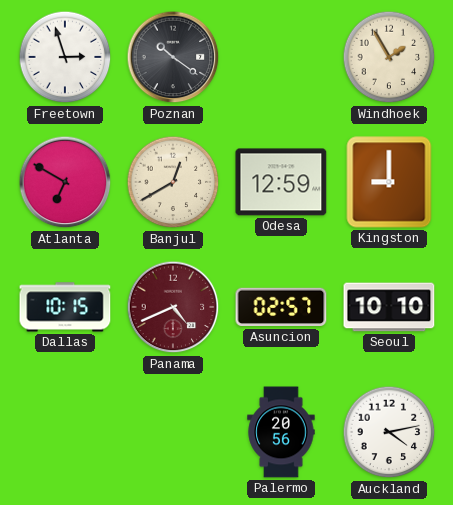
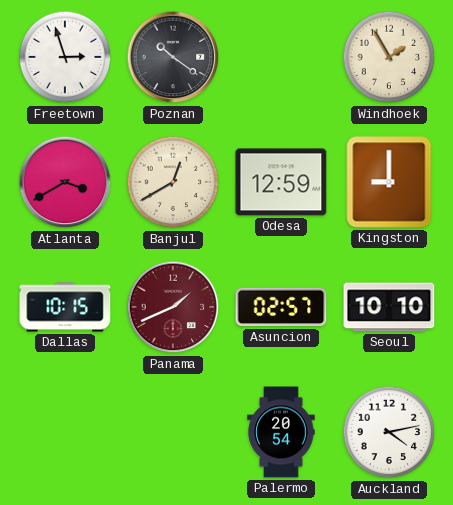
Atlanta: 6:50 -> 3:40 (65, 182)
Panama: 4:41 -> 1:41 (173, 307)
Palermo: 20:56 -> 20:54 (281, 432)
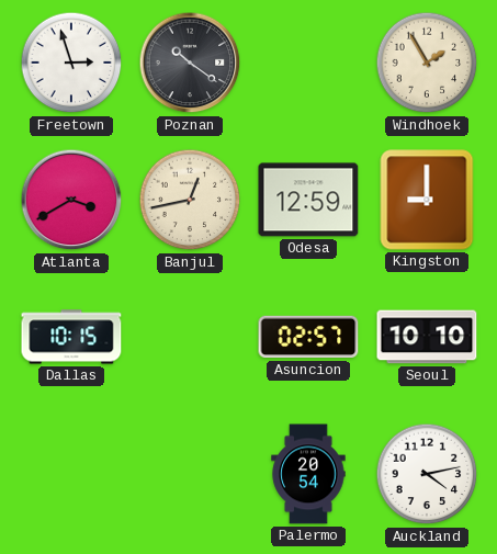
Banjul: 12:40 -> 12:43 (190, 200)
Panama: 1:41 -> none (173, 307)
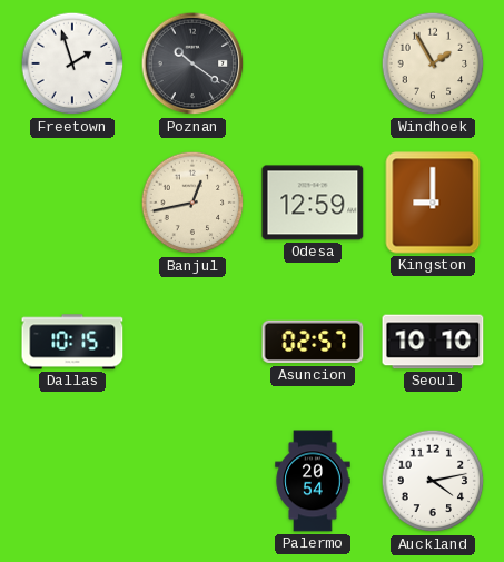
Freetown: 2:57 -> 1:57 (72, 63)
Atlanta: 3:40 -> none (71, 200)
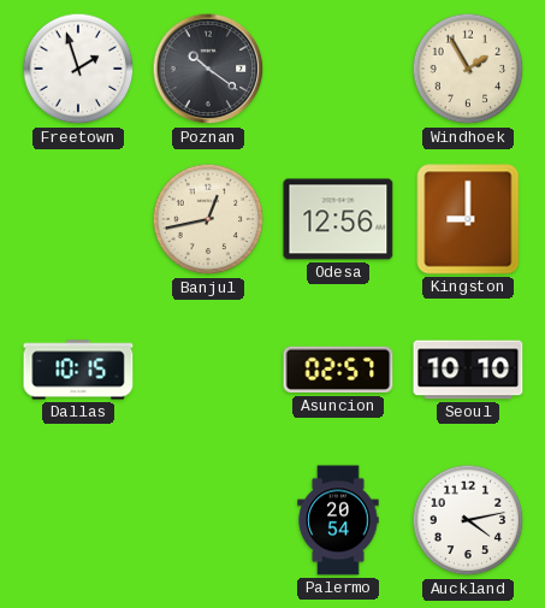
Odesa: 12:59 -> 12:56 (338, 219)
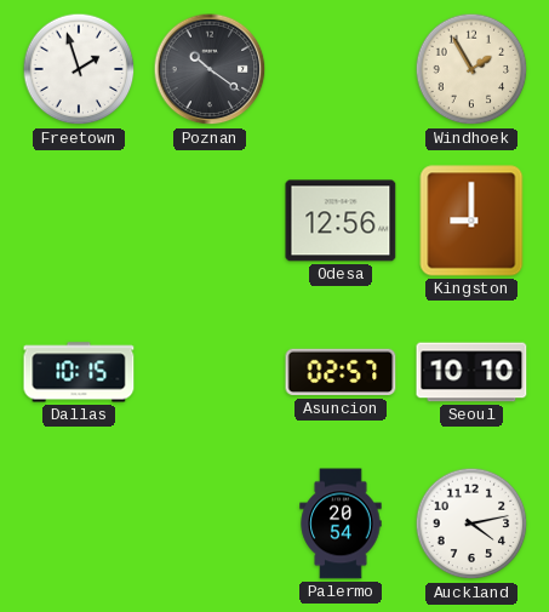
Banjul: 12:43 -> none (208, 219)
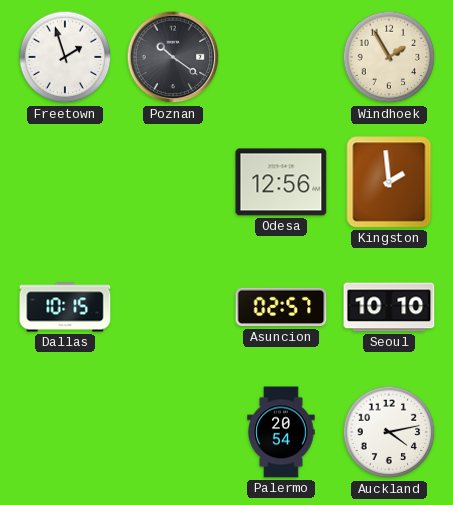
Kingston: 9:00 -> 1:59 (389, 182)
